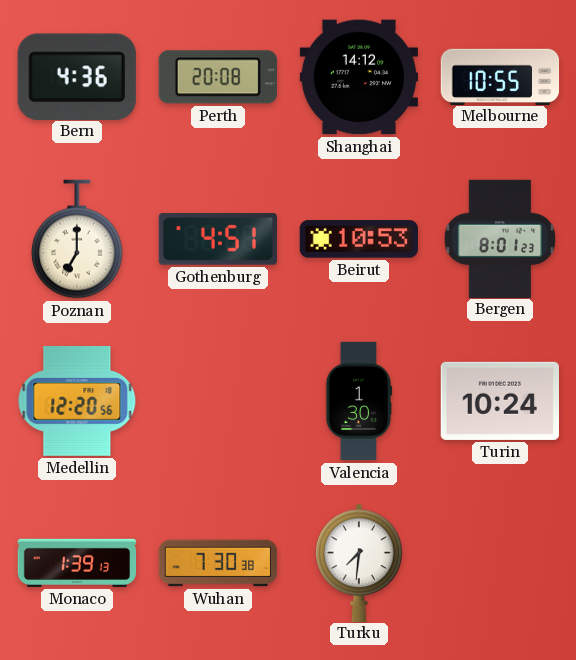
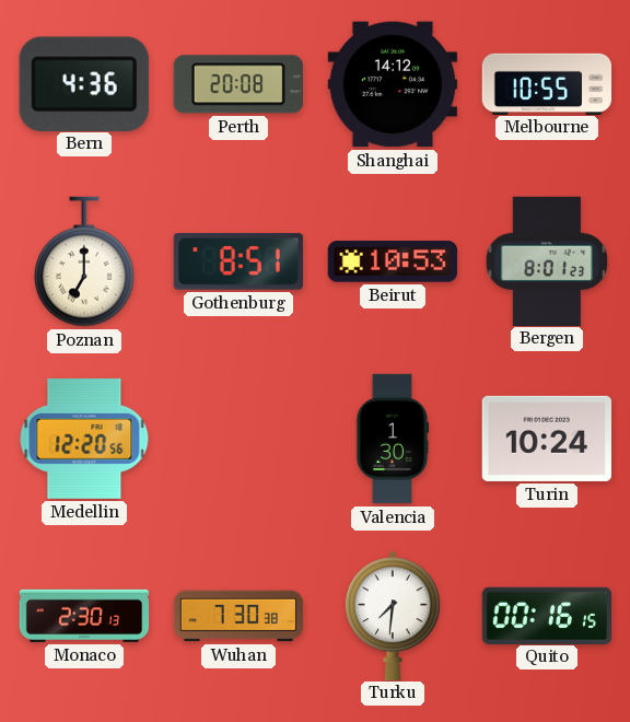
Gothenburg: 4:51 -> 8:51 (238, 261)
Monaco: 1:39 -> 2:30 (84, 616)
Quito: none -> 00:16 (546, 615)
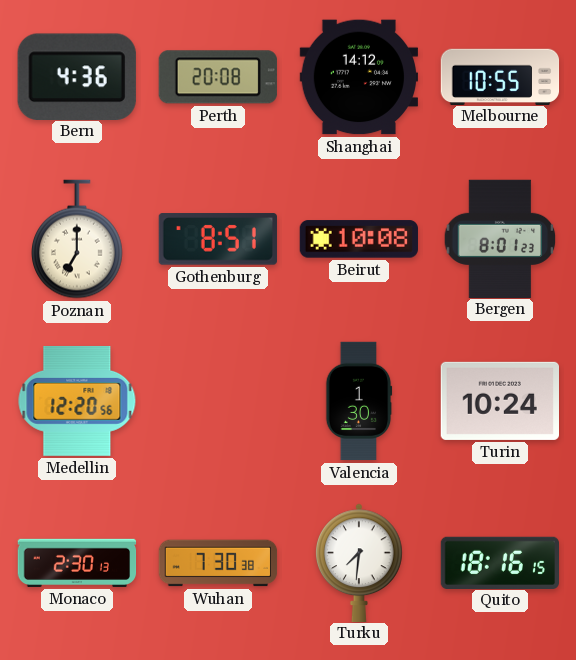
Beirut: 10:53 -> 10:08 (358, 239)
Quito: 00:16 -> 18:16 (499, 562)
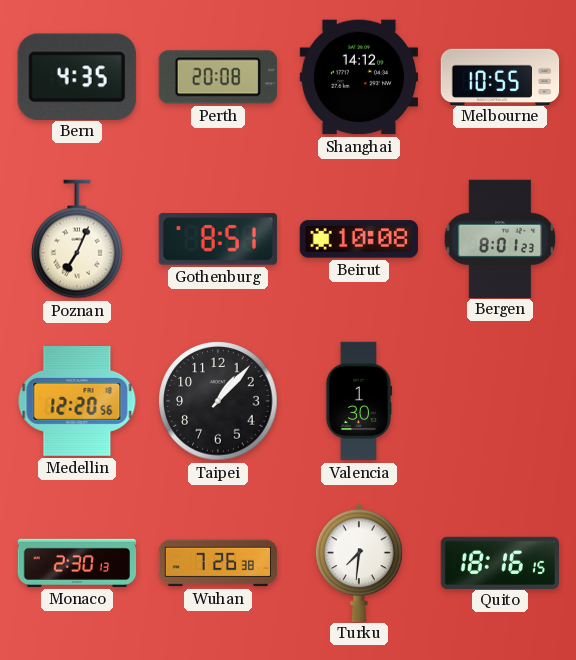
Bern: 4:36 -> 4:35 (77, 76)
Poznan: 7:00 -> 7:04 (77, 239)
Taipei: none -> 1:07 (218, 401)
Turin: 10:24 -> none (499, 401)
Wuhan: 7:30 -> 7:26 (218, 563)
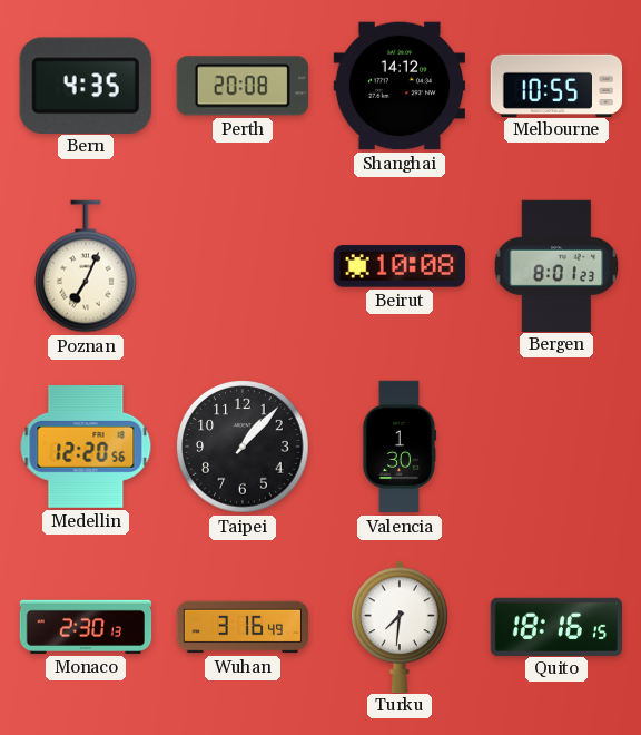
Gothenburg: 8:51 -> none (218, 239)
Wuhan: 7:26 -> 3:16 (243, 627)
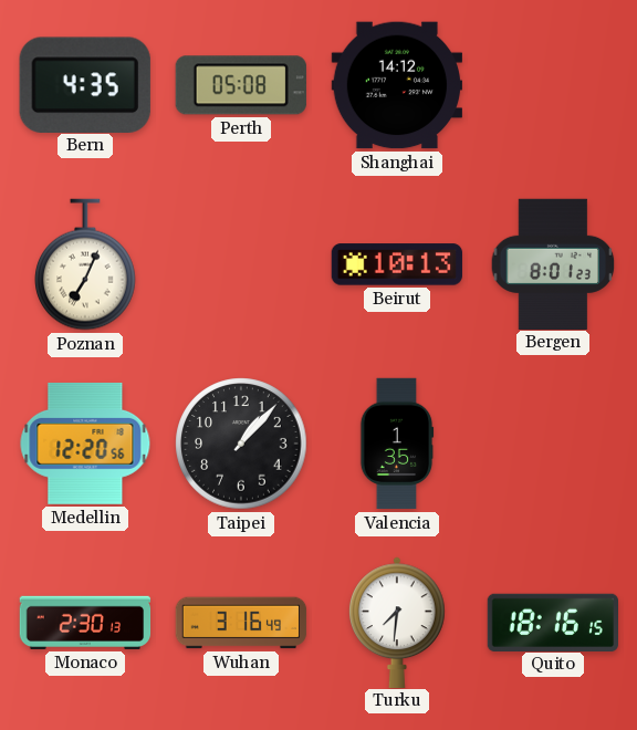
Perth: 20:08 -> 05:08 (241, 85)
Melbourne: 10:55 -> none (556, 85)
Beirut: 10:08 -> 10:13 (396, 264)
Valencia: 1:30 -> 1:35 (397, 444)
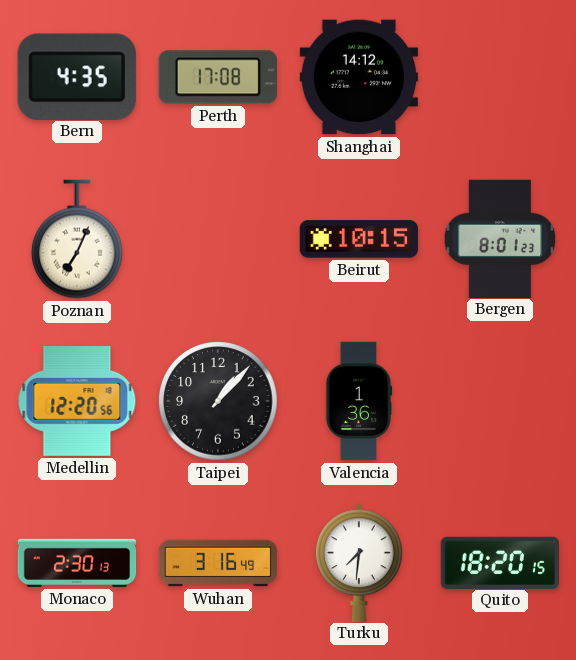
Perth: 05:08 -> 17:08 (218, 77)
Beirut: 10:13 -> 10:15 (358, 239)
Valencia: 1:35 -> 1:36 (359, 401)
Quito: 18:16 -> 18:20 (499, 562)
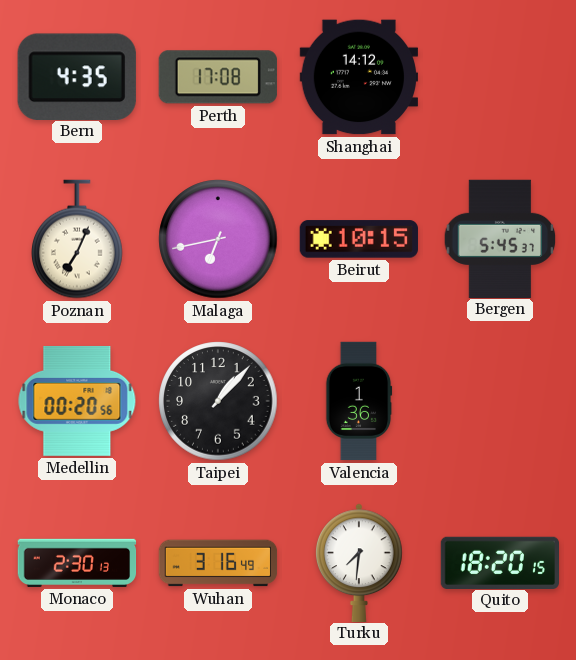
Malaga: none -> 6:43 (218, 239)
Bergen: 8:01 -> 5:45 (500, 238)
Medellin: 12:20 -> 00:20 (77, 401)
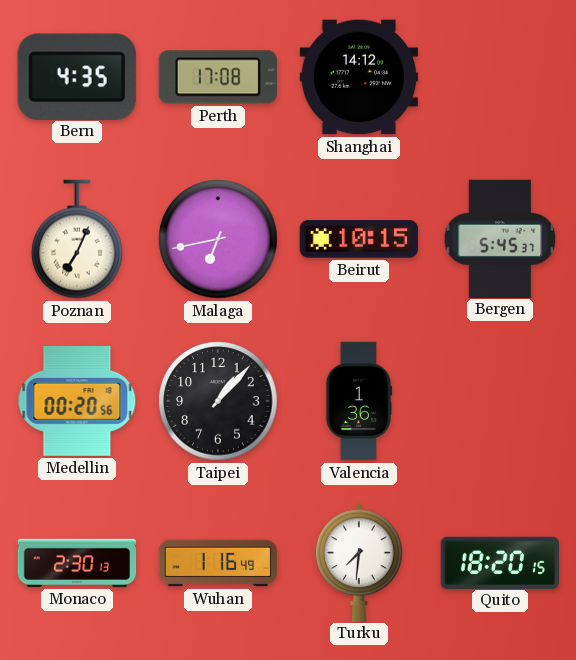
Wuhan: 3:16 -> 1:16 (218, 563)
